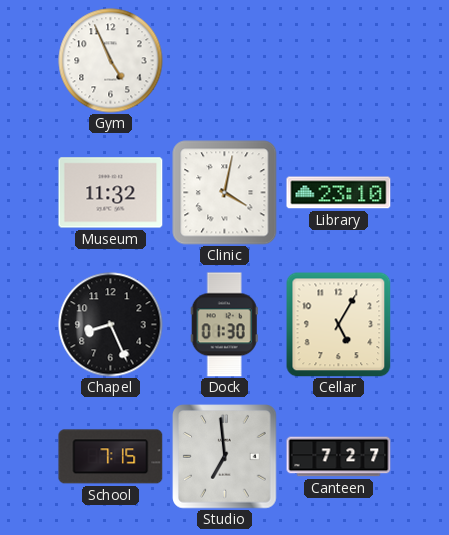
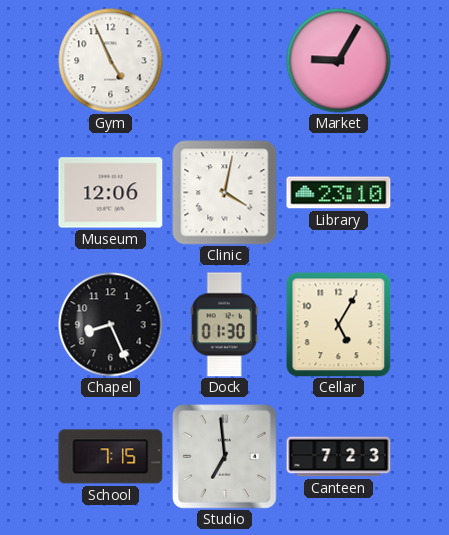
Market: none -> 9:05 (339, 61)
Museum: 11:32 -> 12:06 (111, 193)
Canteen: 7:27 -> 7:23 (339, 457)
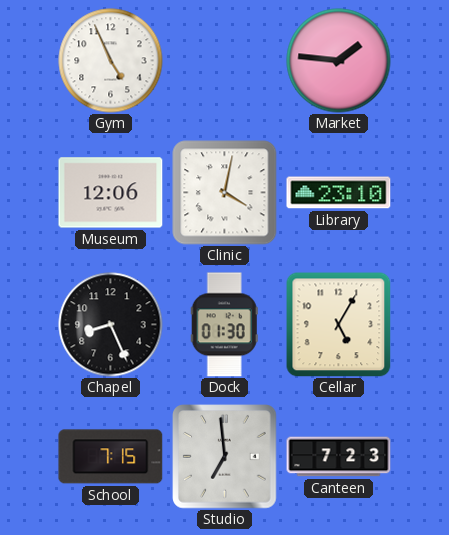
Market: 9:05 -> 1:46 (339, 61)
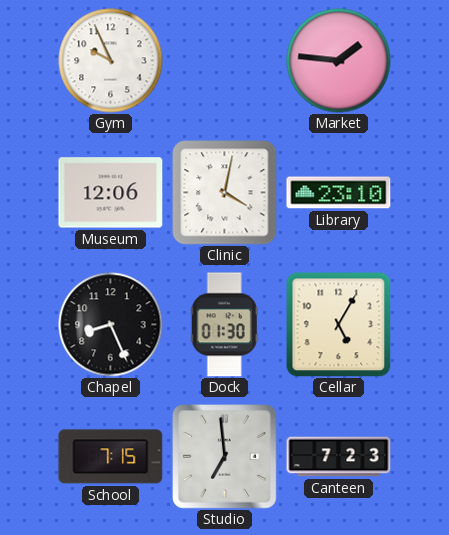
Gym: 4:56 -> 9:56 (111, 61)
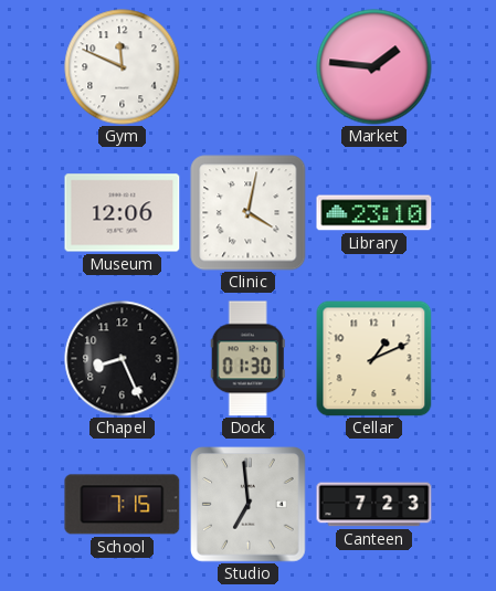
Gym: 9:56 -> 11:49 (123, 67)
Cellar: 5:05 -> 1:11 (373, 358)
